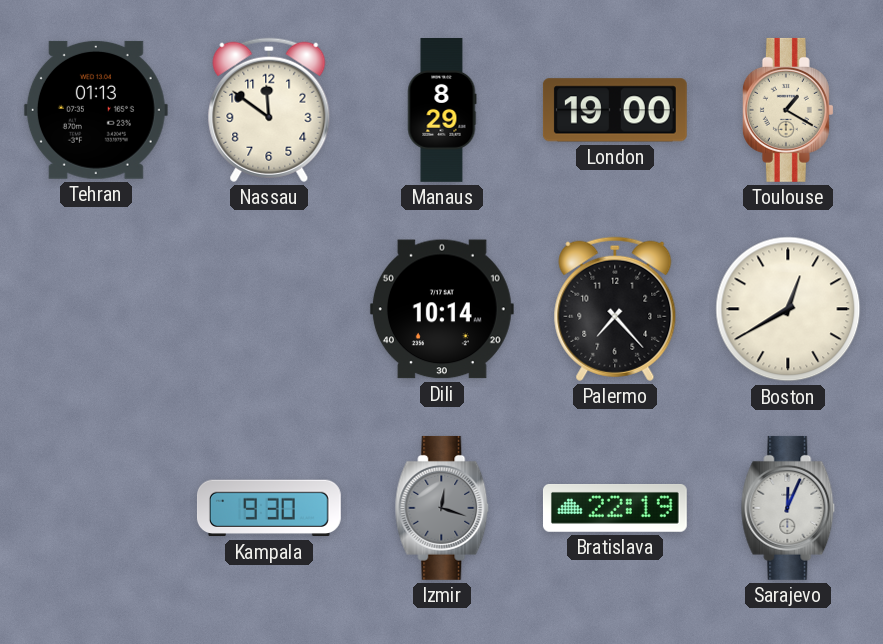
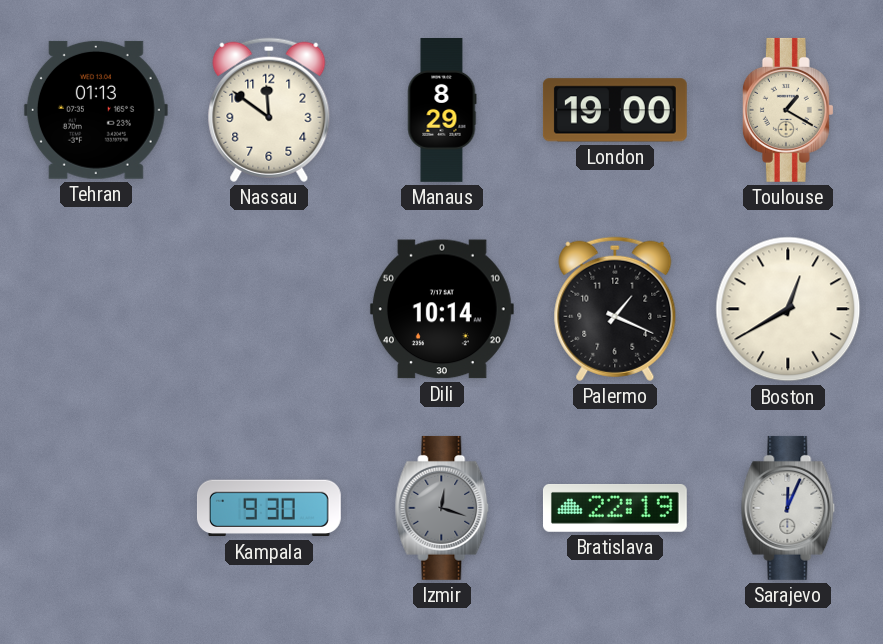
Palermo: 7:23 -> 1:19 (615, 309)
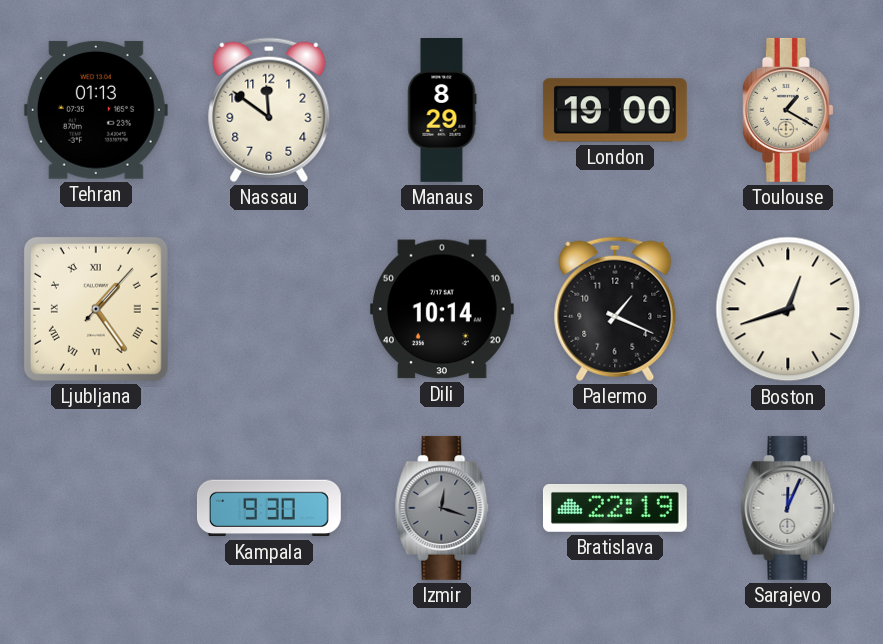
Ljubljana: none -> 1:24 (96, 309)
Boston: 12:40 -> 12:42 (788, 309)
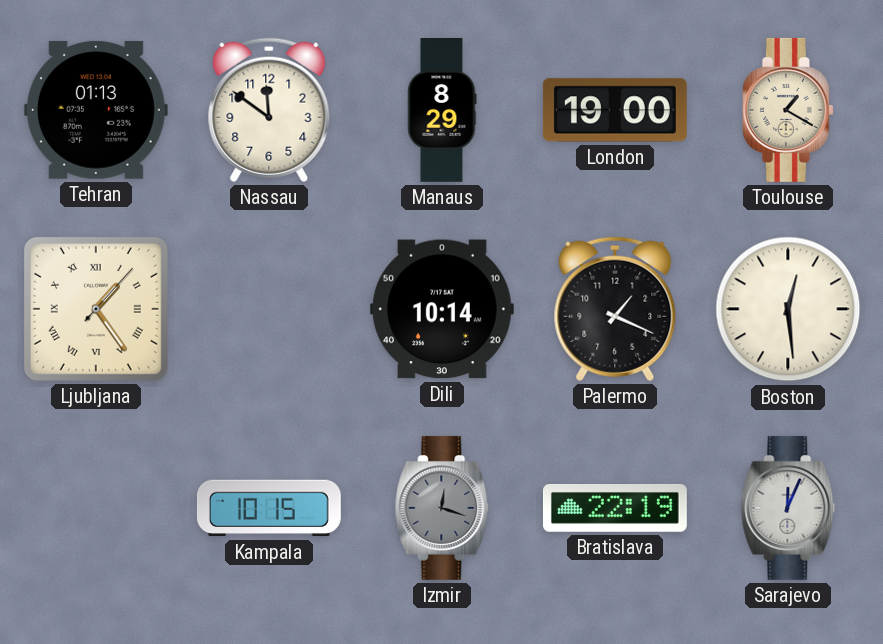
Boston: 12:42 -> 12:29 (788, 309)
Kampala: 9:30 -> 10:15 (269, 508)
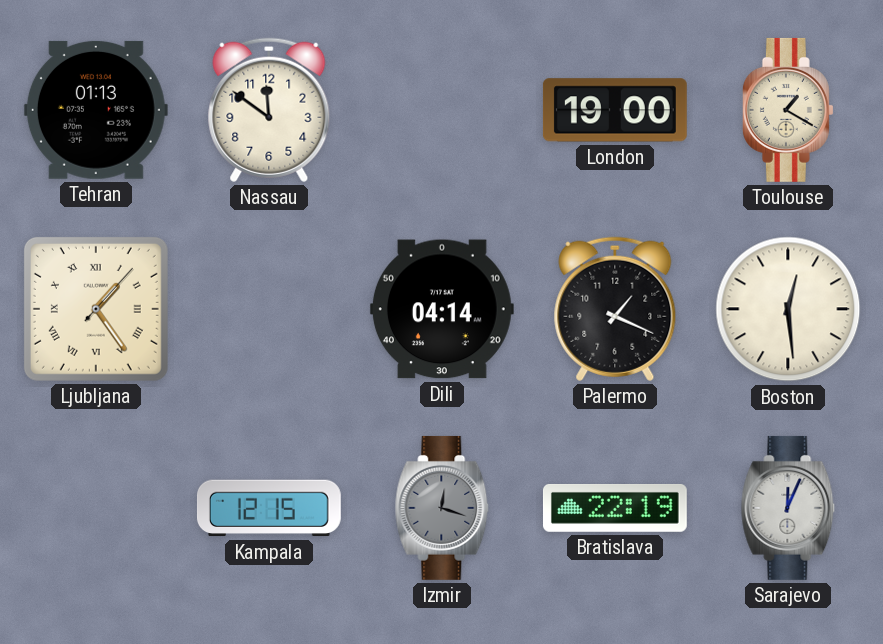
Manaus: 8:29 -> none (442, 111)
Dili: 10:14 -> 04:14 (442, 309)
Kampala: 10:15 -> 12:15 (269, 508)
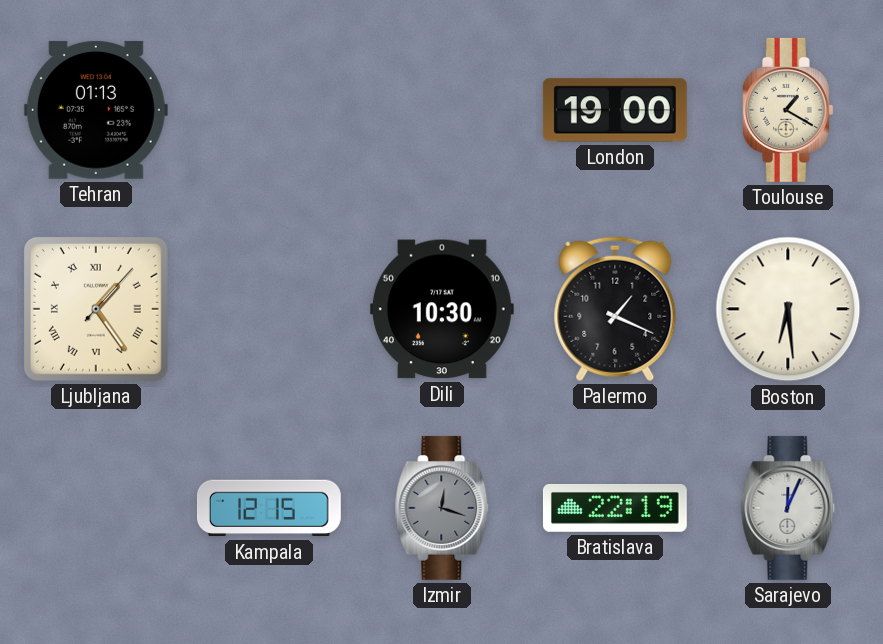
Nassau: 11:51 -> none (269, 110)
Dili: 04:14 -> 10:30 (442, 309)
Boston: 12:29 -> 6:29 (788, 309)
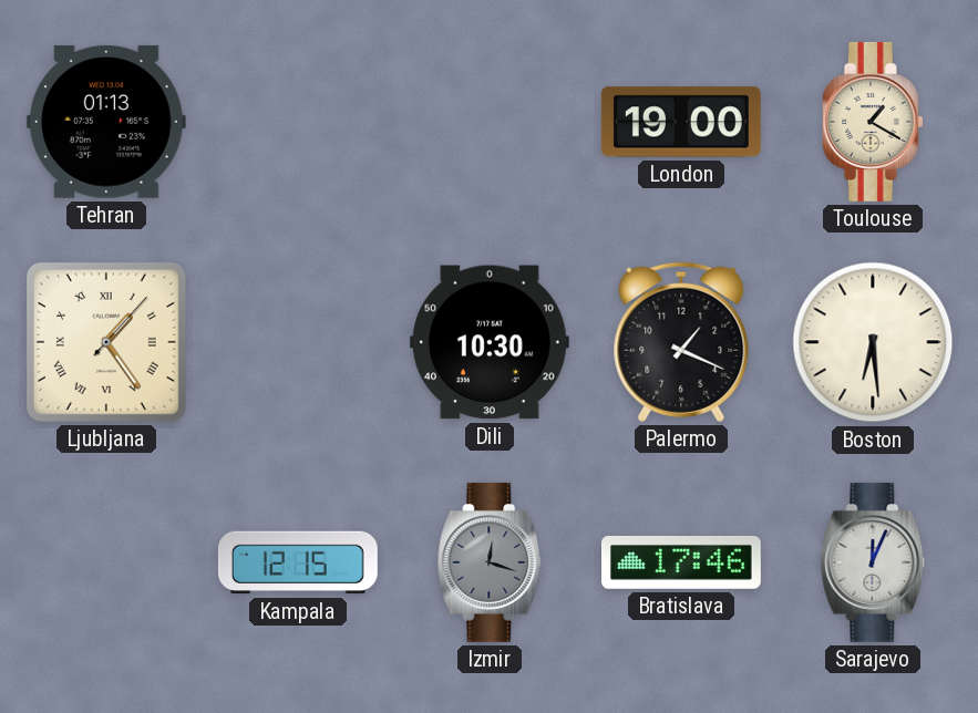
Bratislava: 22:19 -> 17:46 (681, 564)
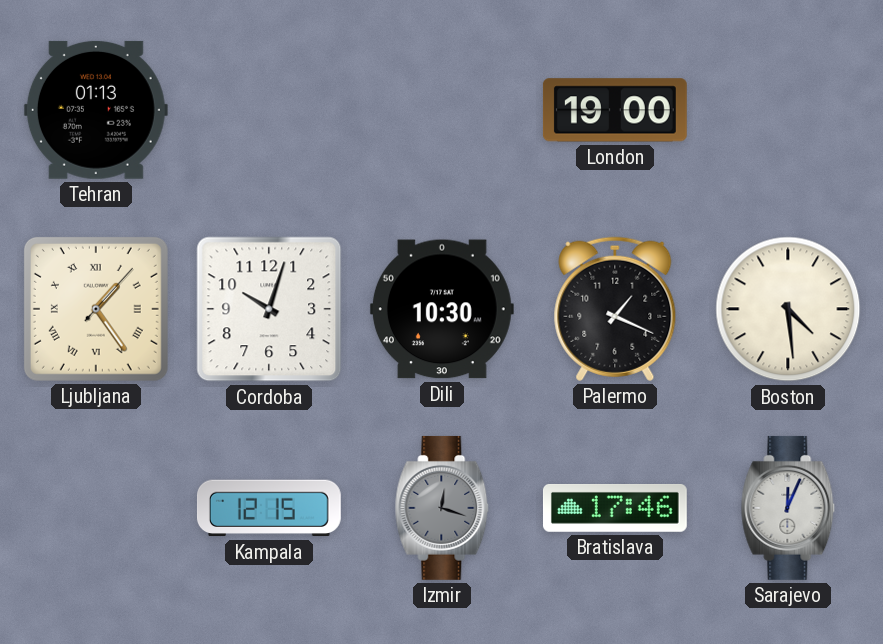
Toulouse: 1:20 -> none (873, 122)
Cordoba: none -> 10:03 (269, 309)
Boston: 6:29 -> 4:29 (788, 309)
